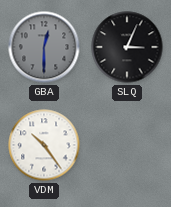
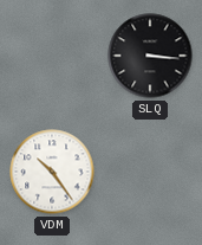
GBA: 12:30 -> none (44, 47)
SLQ: 3:04 -> 3:16 (150, 56)
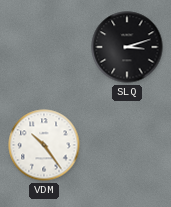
SLQ: 3:16 -> 3:12 (127, 47)
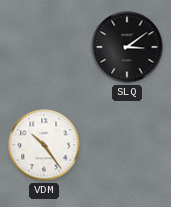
SLQ: 3:12 -> 3:09 (127, 47)
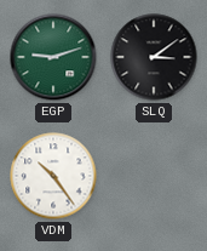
EGP: none -> 9:12 (53, 57)
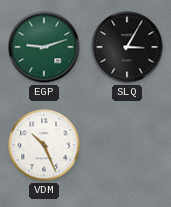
SLQ: 3:09 -> 3:05 (127, 47)
VDM: 10:24 -> 10:26 (44, 145)
